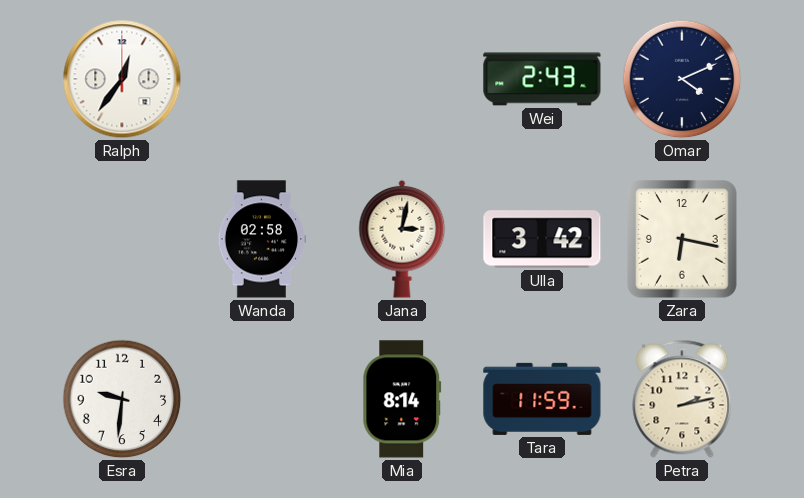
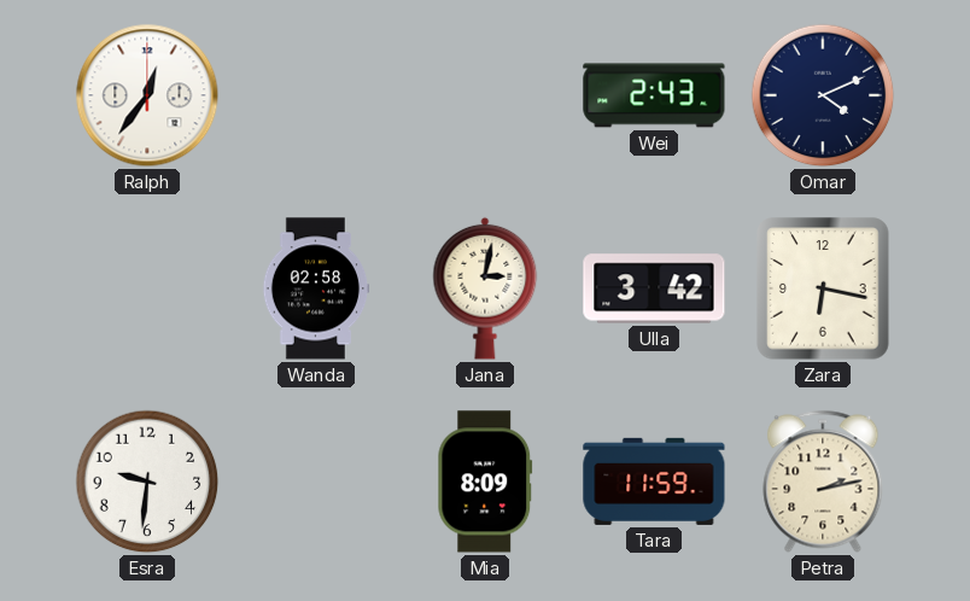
Mia: 8:14 -> 8:09 (485, 482)
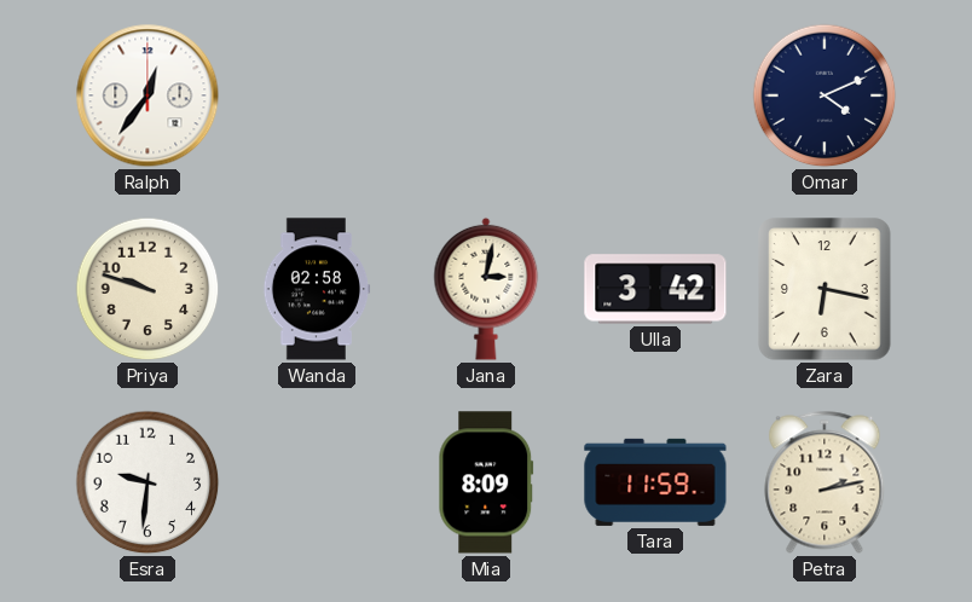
Wei: 2:43 -> none (654, 95)
Priya: none -> 9:48 (147, 289)
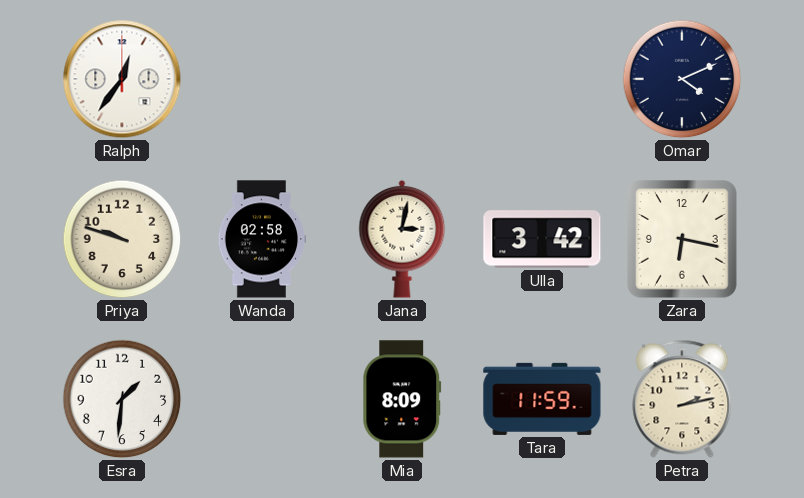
Esra: 9:31 -> 1:31 (122, 399)
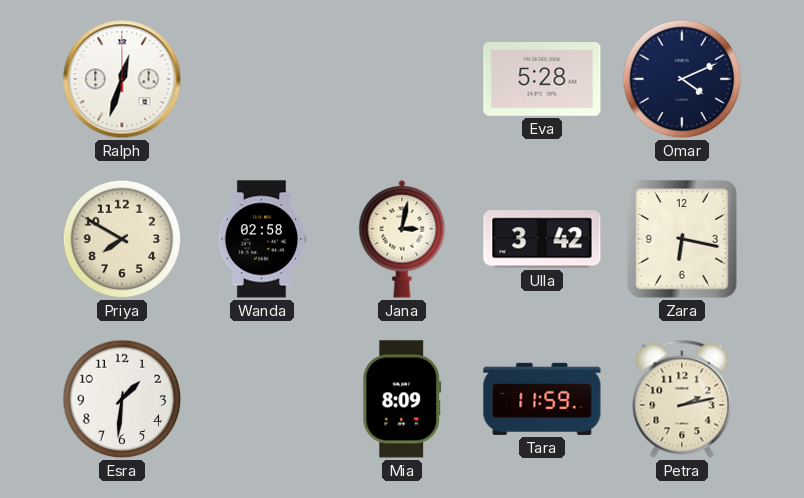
Ralph: 12:36 -> 12:33 (122, 79)
Eva: none -> 5:28 (542, 80)
Priya: 9:48 -> 7:50 (122, 239)
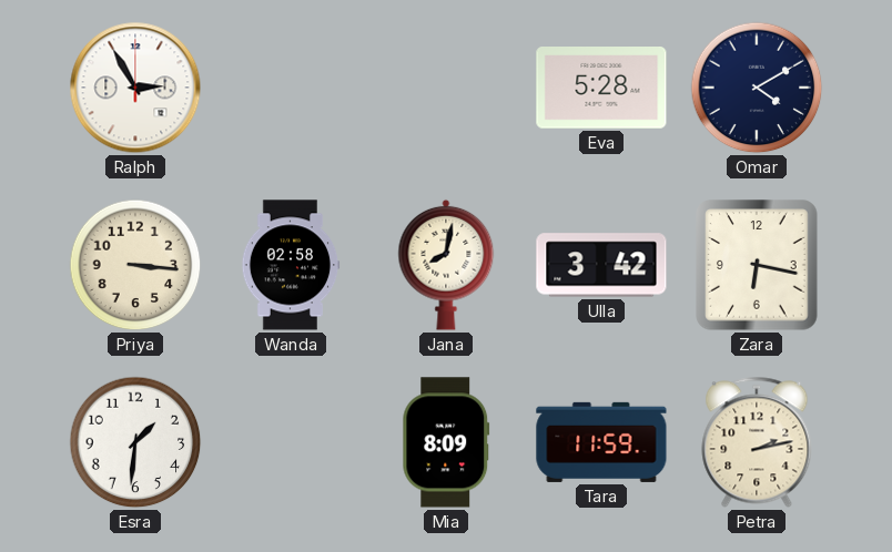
Ralph: 12:33 -> 2:55 (135, 88)
Omar: 4:11 -> 4:10 (757, 88)
Priya: 7:50 -> 3:16 (135, 265)
Jana: 3:02 -> 8:02 (446, 265)
